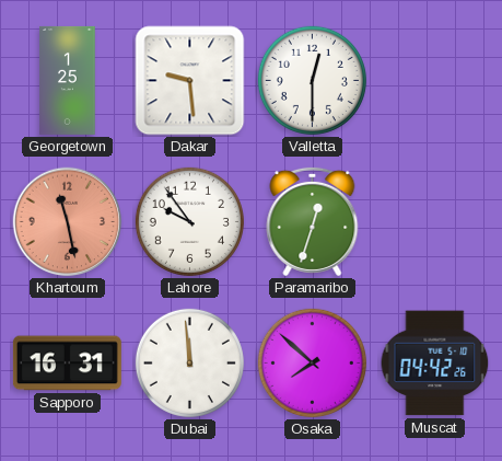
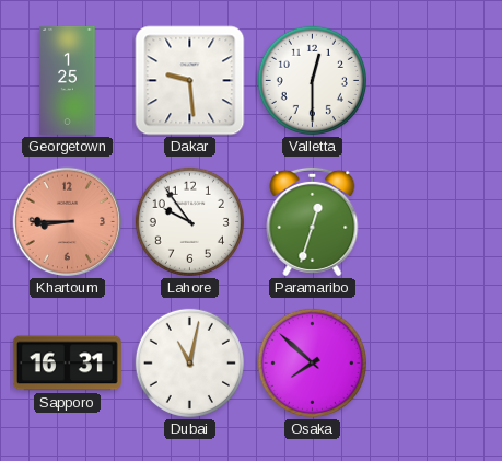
Khartoum: 11:28 -> 8:45 (68, 222)
Dubai: 11:59 -> 11:02 (189, 362)
Muscat: 04:42 -> none (435, 364)
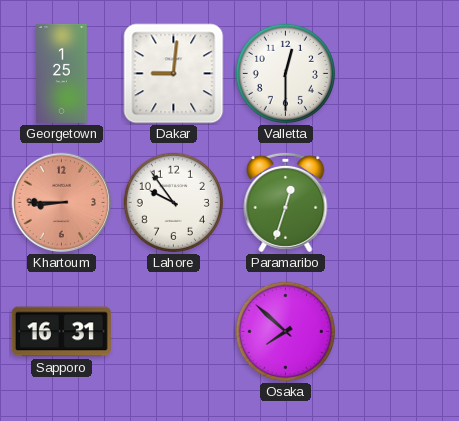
Dakar: 9:29 -> 9:01 (174, 74)
Dubai: 11:02 -> none (189, 362)
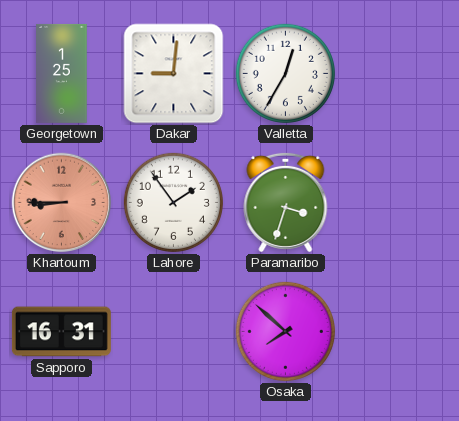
Valletta: 12:30 -> 12:35 (285, 73)
Lahore: 9:54 -> 1:54 (173, 202)
Paramaribo: 12:33 -> 3:33 (286, 202)
